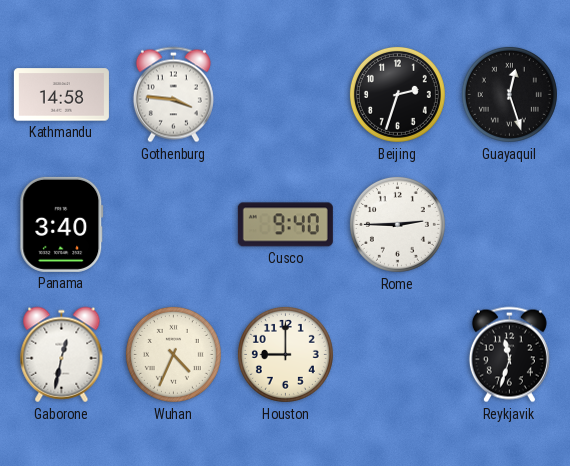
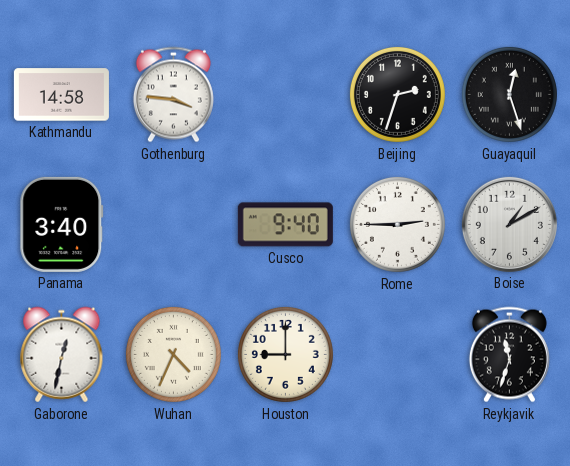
Boise: none -> 1:10 (509, 224)
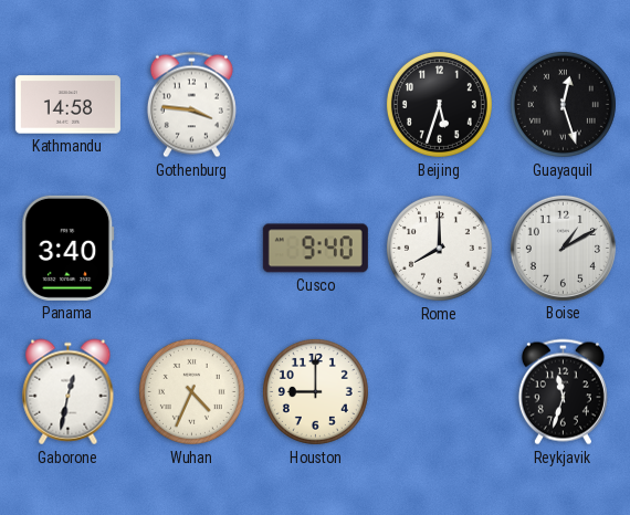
Beijing: 2:33 -> 5:33 (439, 104)
Rome: 2:45 -> 8:00 (439, 248)
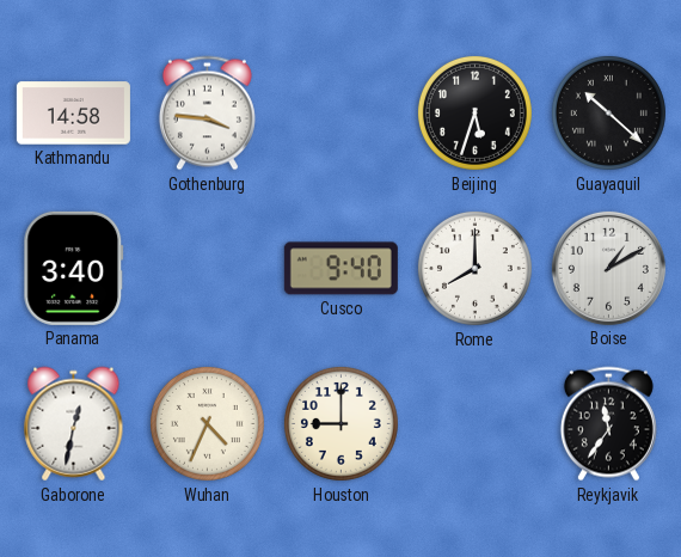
Guayaquil: 12:27 -> 10:22 (608, 112)
Reykjavik: 11:33 -> 11:36 (608, 424)
